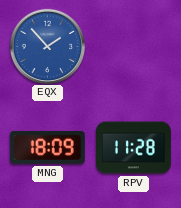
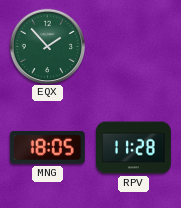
EQX dial: blue -> green (47, 46)
MNG: 18:09 -> 18:05 (47, 147)
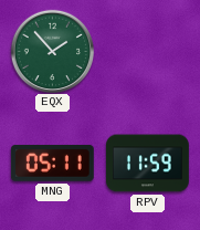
MNG: 18:05 -> 05:11 (52, 163)
RPV: 11:28 -> 11:59 (148, 164)
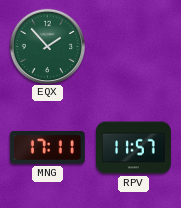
MNG: 05:11 -> 17:11 (47, 147)
RPV: 11:59 -> 11:57 (134, 148)
